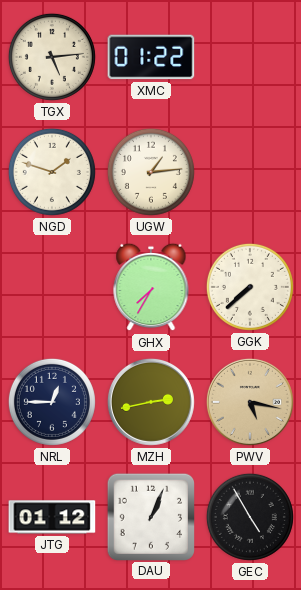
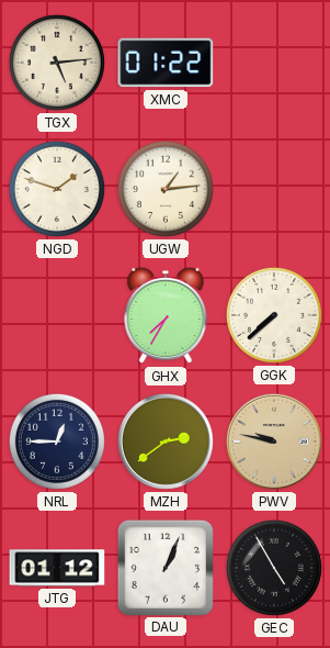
MZH: 2:43 -> 2:39 (166, 442)
PWV: 5:17 -> 9:47 (274, 442)
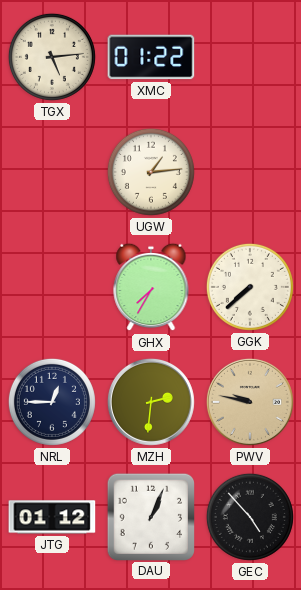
NGD: 1:48 -> none (57, 189)
MZH: 2:39 -> 2:31 (151, 402)
GEC: 4:55 -> 4:53 (250, 517)
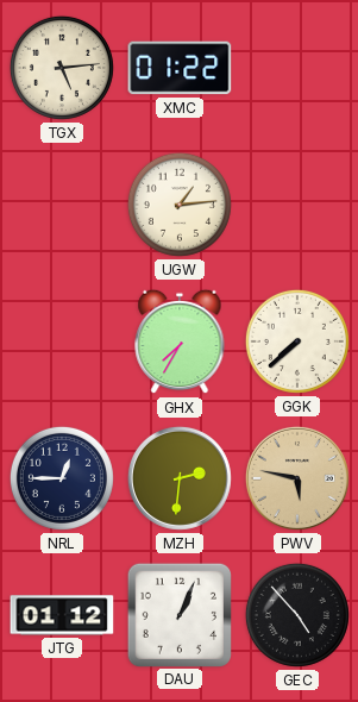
PWV: 9:47 -> 5:47 (297, 478)
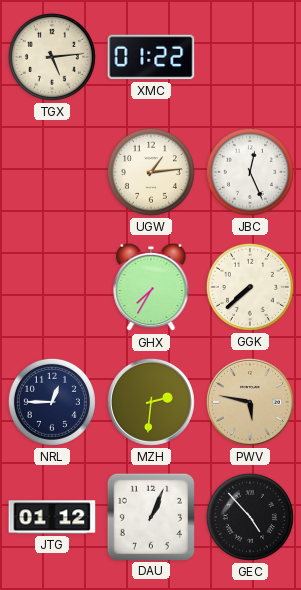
JBC: none -> 12:26 (250, 172)
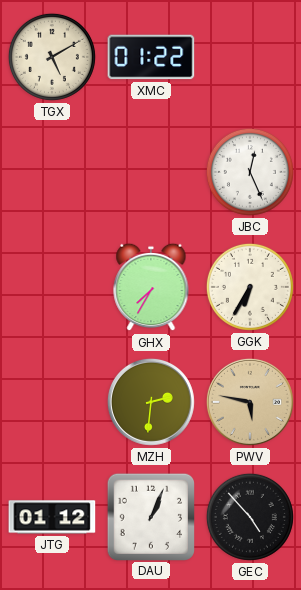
TGX: 5:14 -> 5:10 (52, 57)
UGW: 1:14 -> none (151, 172)
GGK: 7:38 -> 6:35 (250, 287)
NRL: 12:45 -> none (52, 402)
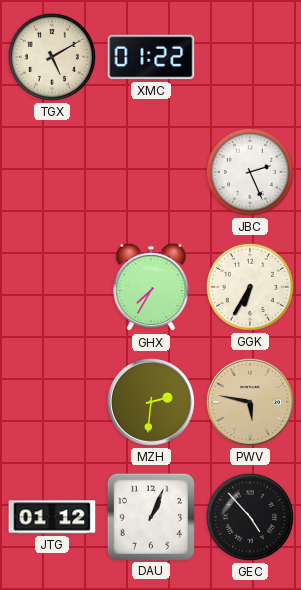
JBC: 12:26 -> 2:26 (250, 172)
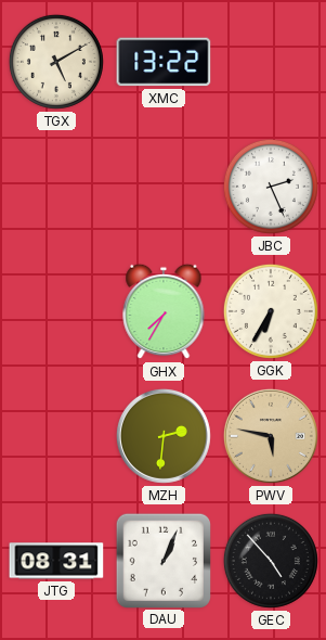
XMC: 01:22 -> 13:22 (164, 62)
JTG: 01:12 -> 08:31 (56, 561)
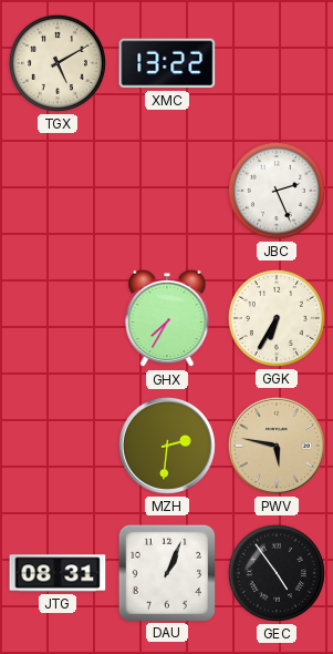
GEC: 4:53 -> 4:54 (277, 573)
